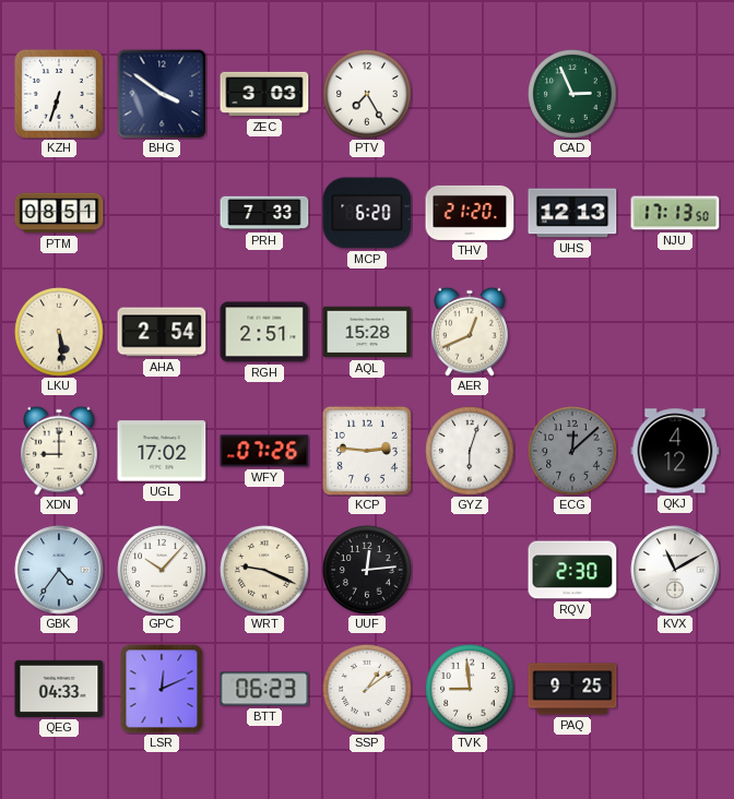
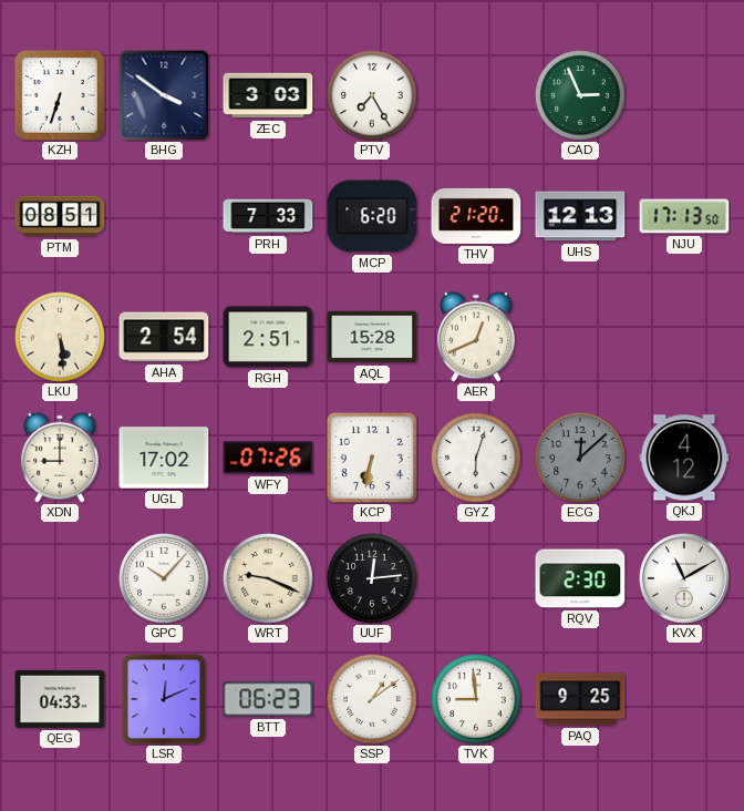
KCP: 2:46 -> 6:32 (372, 458)
GBK: 4:36 -> none (59, 570)
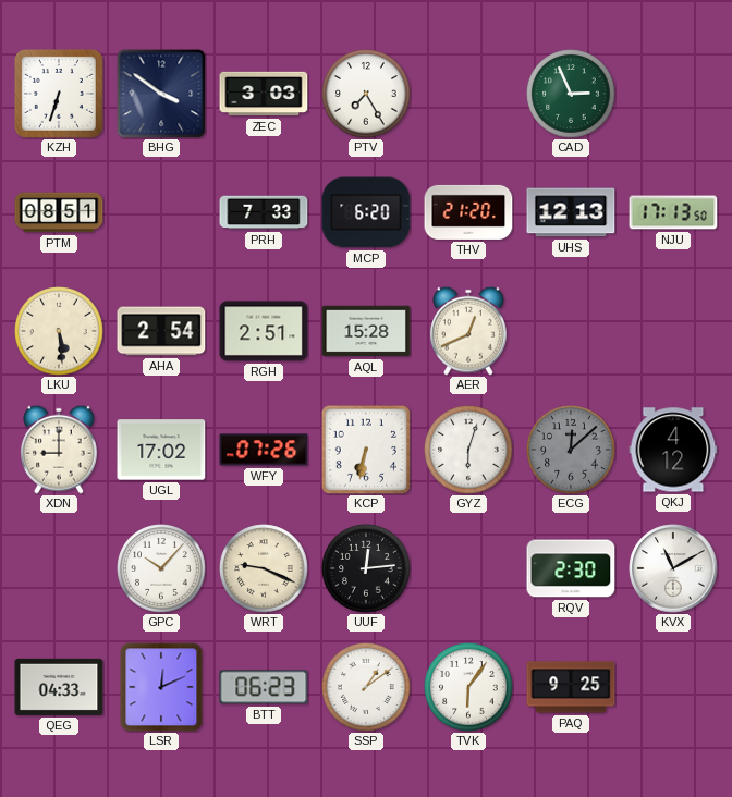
TVK: 8:59 -> 6:06 (468, 687)
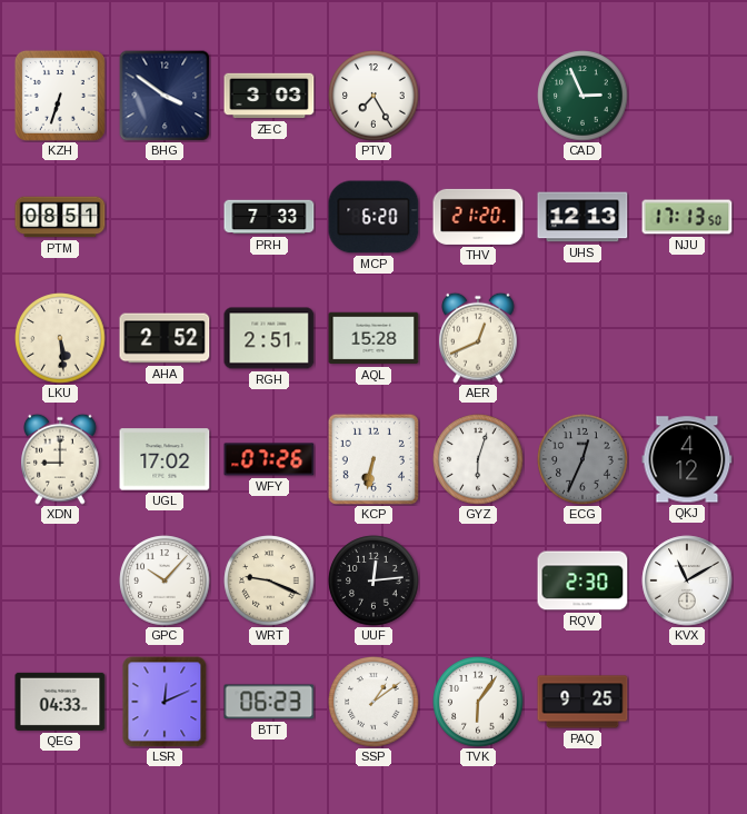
AHA: 2:54 -> 2:52 (165, 338)
ECG: 12:08 -> 12:34 (582, 459)
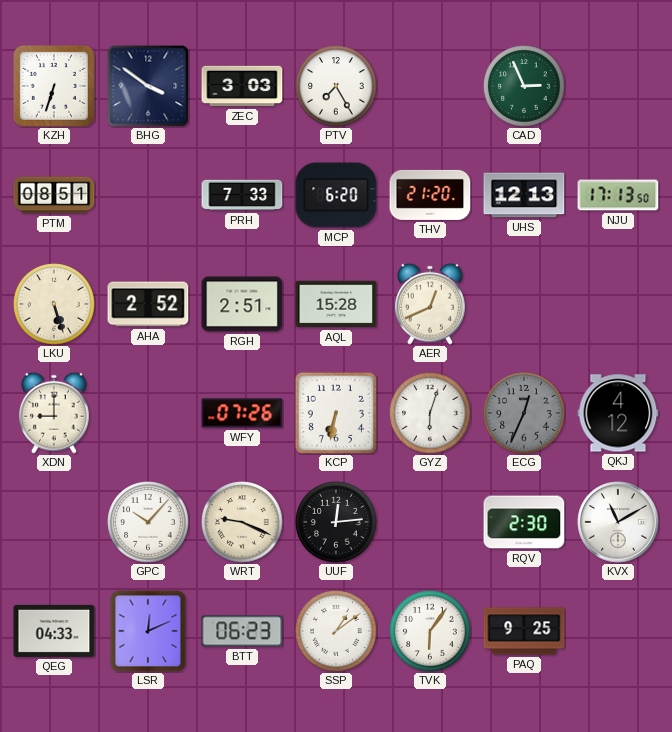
LKU: 5:29 -> 5:27 (54, 304)
UGL: 17:02 -> none (165, 459)
